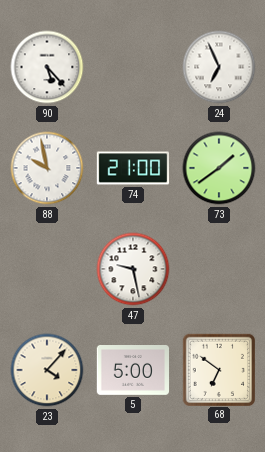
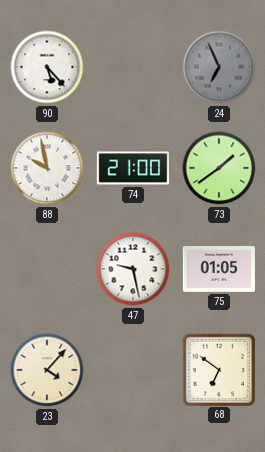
24 dial: white -> grey (219, 67)
75: none -> 01:05 (218, 270)
5: 5:00 -> none (133, 371)
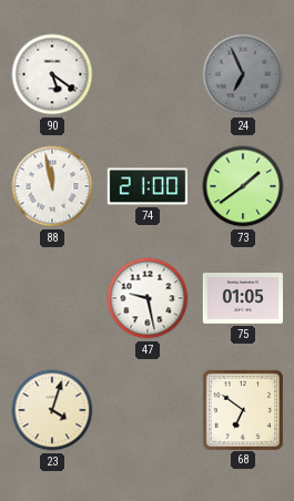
90: 5:23 -> 5:21 (52, 74)
88: 9:58 -> 11:58 (52, 186)
23: 4:07 -> 4:03 (52, 410)
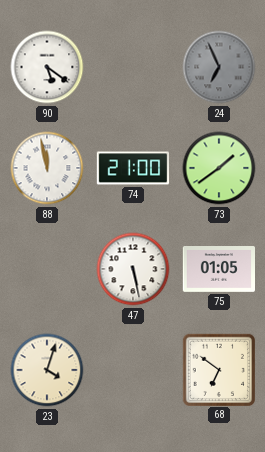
47: 9:28 -> 5:28 (133, 269)
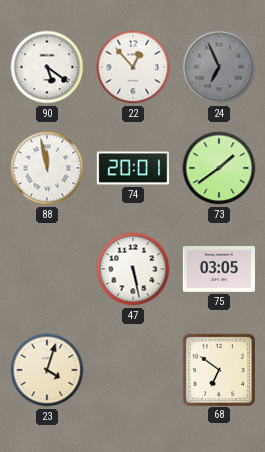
22: none -> 12:53 (133, 67)
74: 21:00 -> 20:01 (133, 168)
75: 01:05 -> 03:05 (218, 270)
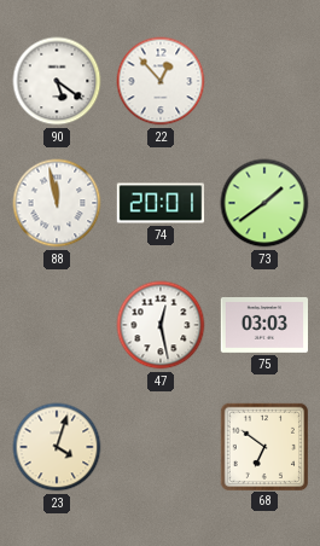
24: 6:56 -> none (219, 67)
47: 5:28 -> 12:28 (161, 325)
75: 03:05 -> 03:03 (263, 326)
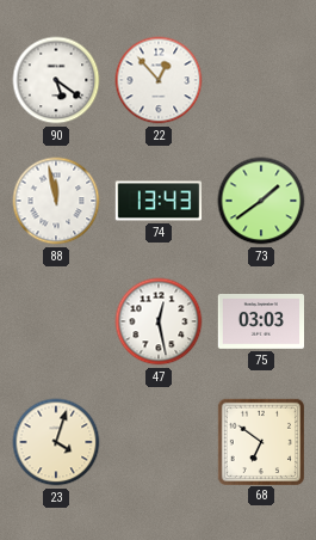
74: 20:01 -> 13:43 (159, 201)
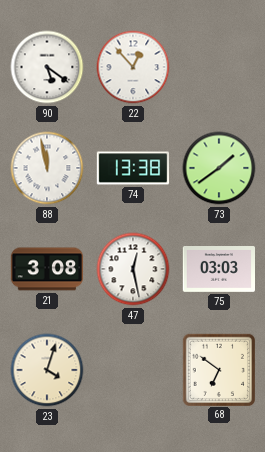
74: 13:43 -> 13:38 (133, 168)
21: none -> 3:08 (47, 269)
